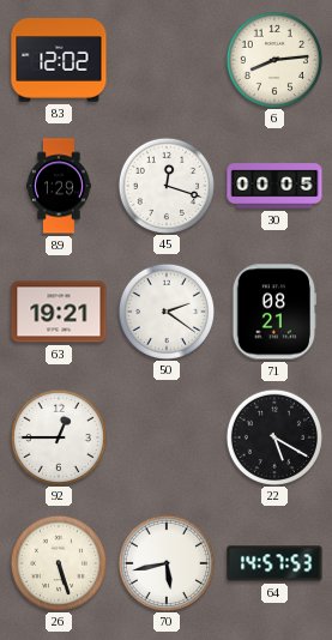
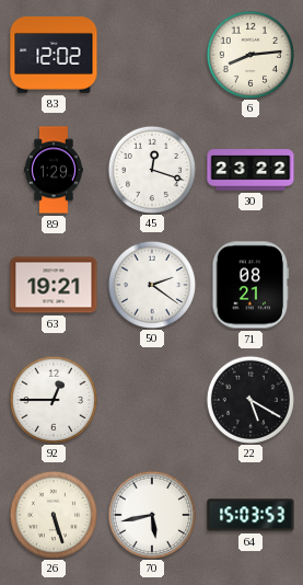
30: 00:05 -> 23:22 (250, 170)
64: 14:57 -> 15:03 (250, 515)
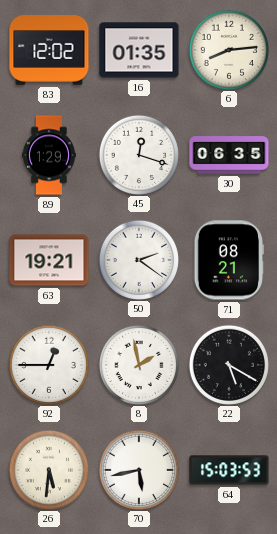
16: none -> 01:35 (139, 50)
30: 23:22 -> 06:35 (229, 155)
8: none -> 1:58 (138, 364)
26: 5:27 -> 5:31 (48, 469)
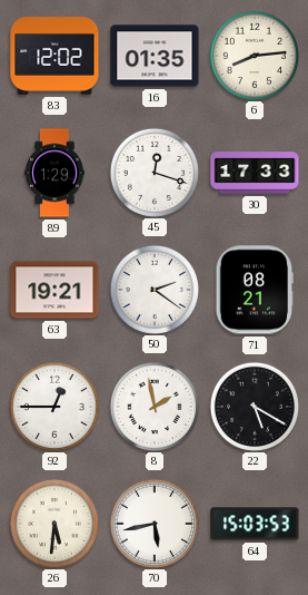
30: 06:35 -> 17:33 (255, 173)
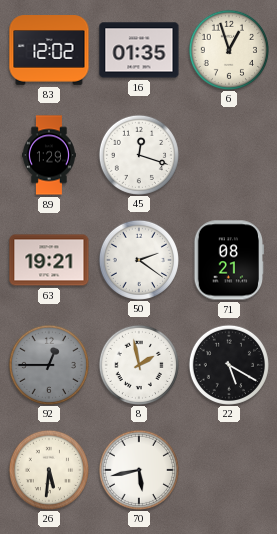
6: 8:14 -> 12:57 (228, 49)
30: 17:33 -> none (255, 173)
92 dial: white -> grey (48, 364)
64: 15:03 -> none (255, 524)
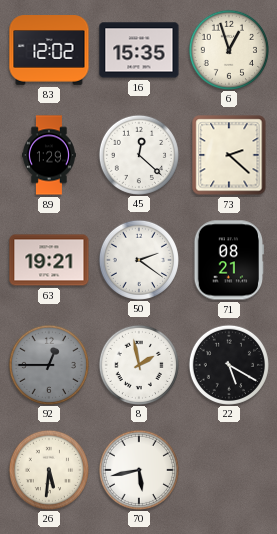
16: 01:35 -> 15:35 (139, 50)
45: 12:18 -> 12:22 (138, 154)
73: none -> 2:22 (229, 155)
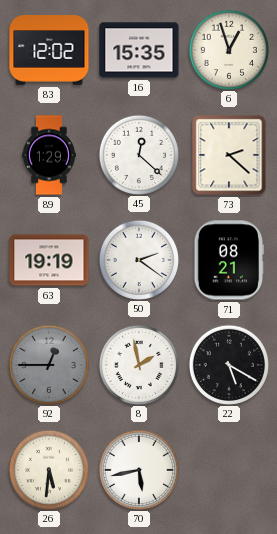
63: 19:21 -> 19:19 (49, 260)
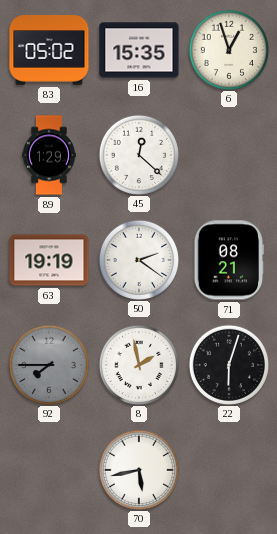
83: 12:02 -> 05:02 (49, 50)
73: 2:22 -> none (229, 155)
92: 12:45 -> 7:45 (48, 364)
22: 5:20 -> 6:03 (228, 364)
26: 5:31 -> none (48, 469)
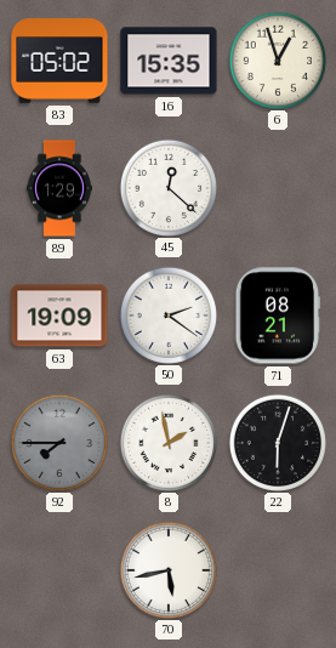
63: 19:19 -> 19:09 (59, 316)
